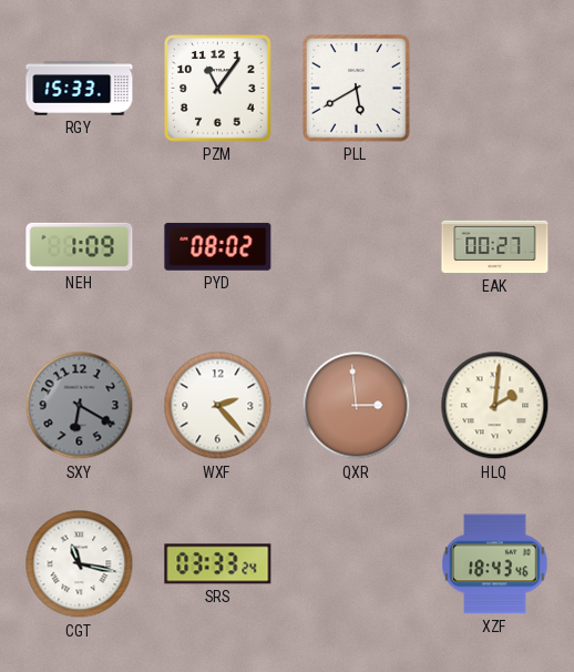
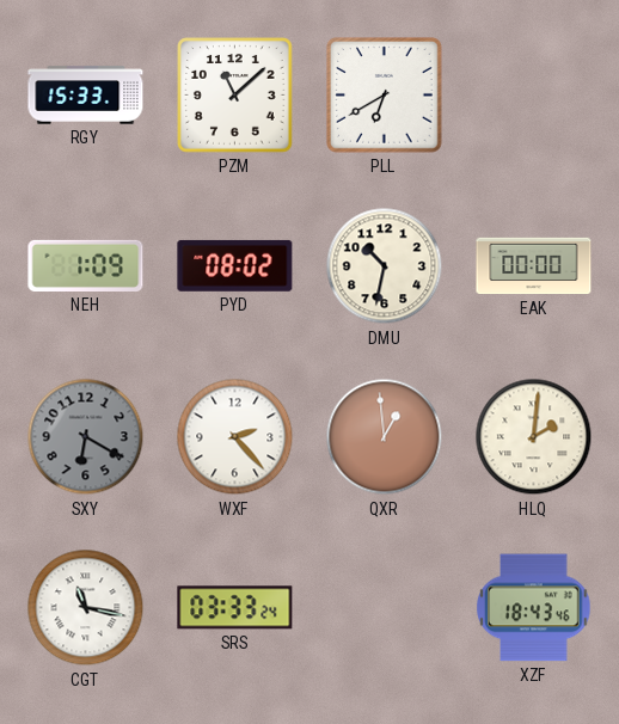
PZM: 11:06 -> 11:08 (235, 96)
PLL: 5:40 -> 6:40 (385, 96)
DMU: none -> 10:32 (385, 266)
EAK: 00:27 -> 00:00 (534, 266)
QXR: 2:59 -> 12:59 (385, 437)
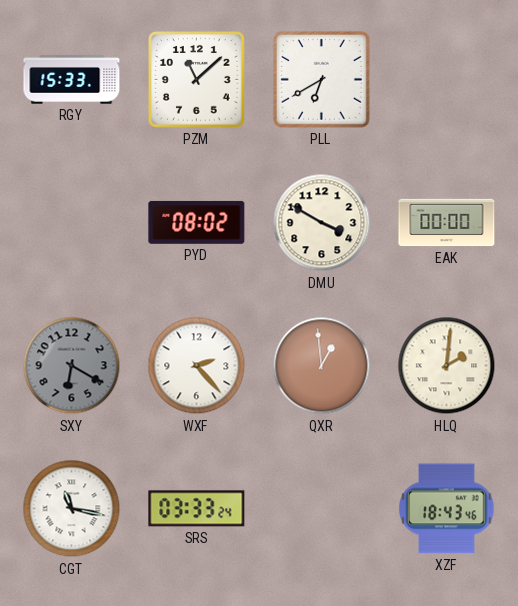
NEH: 1:09 -> none (86, 265)
DMU: 10:32 -> 3:50 (322, 223)
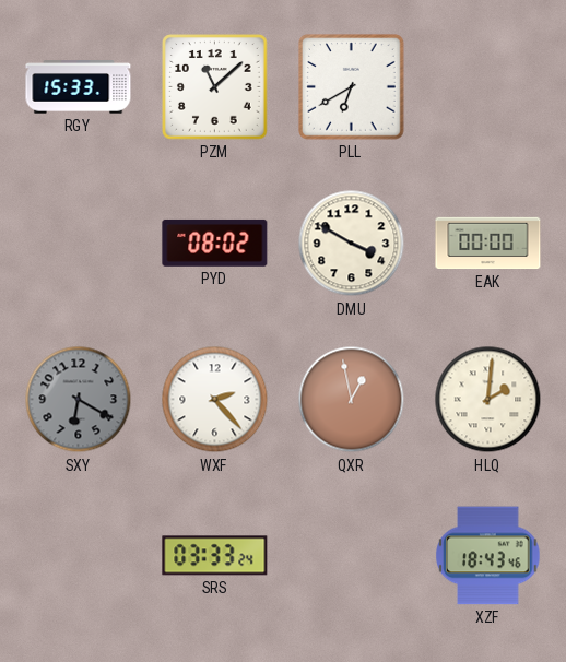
QXR: 12:59 -> 12:58 (352, 400)
CGT: 11:17 -> none (72, 509)
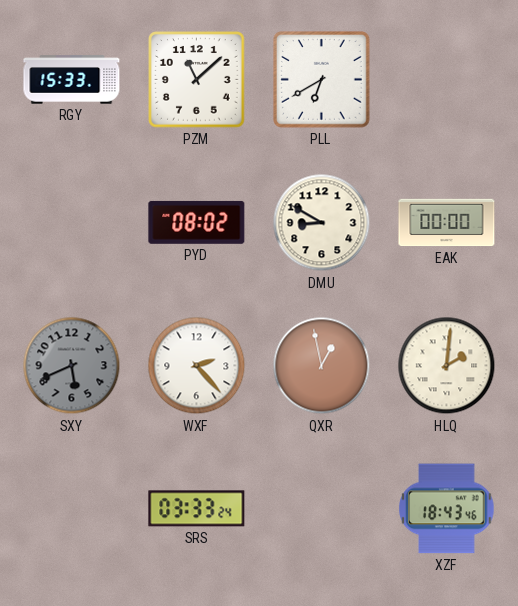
DMU: 3:50 -> 8:50 (322, 223)
SXY: 6:20 -> 5:41 (72, 366)
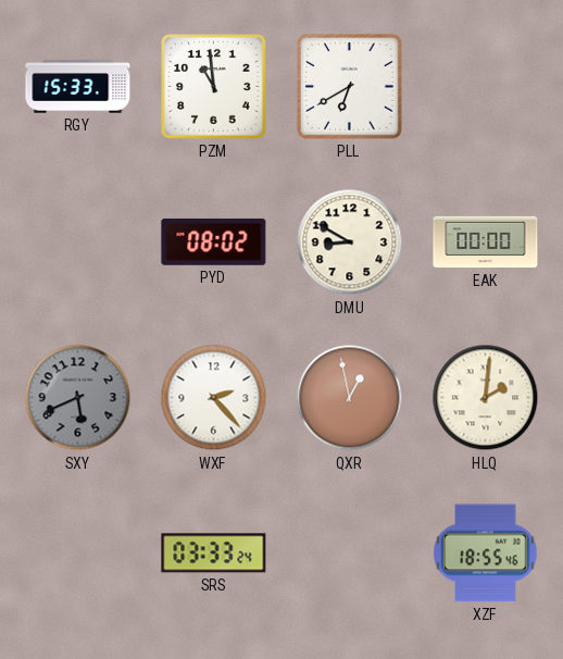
PZM: 11:08 -> 10:59 (214, 87)
XZF: 18:43 -> 18:55 (486, 554)
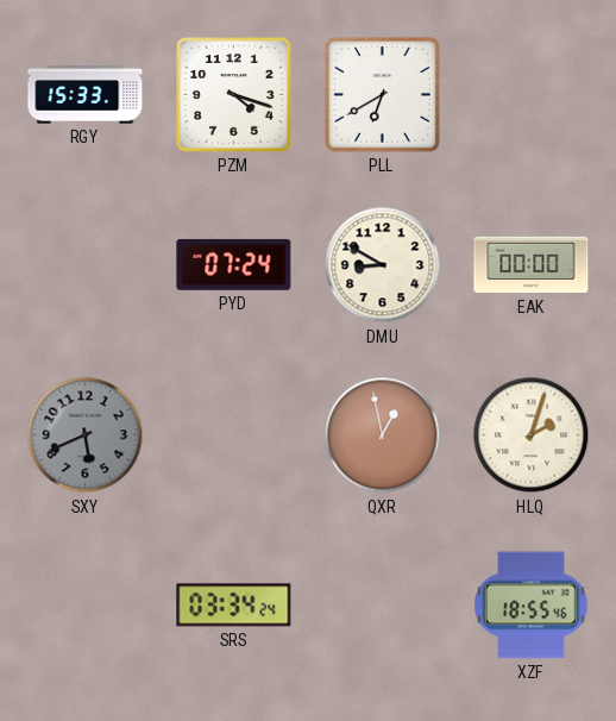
PZM: 10:59 -> 4:18 (234, 95)
PYD: 08:02 -> 07:24 (234, 264)
WXF: 2:23 -> none (214, 398)
HLQ: 2:01 -> 2:03 (532, 435)
SRS: 03:33 -> 03:34 (234, 606)
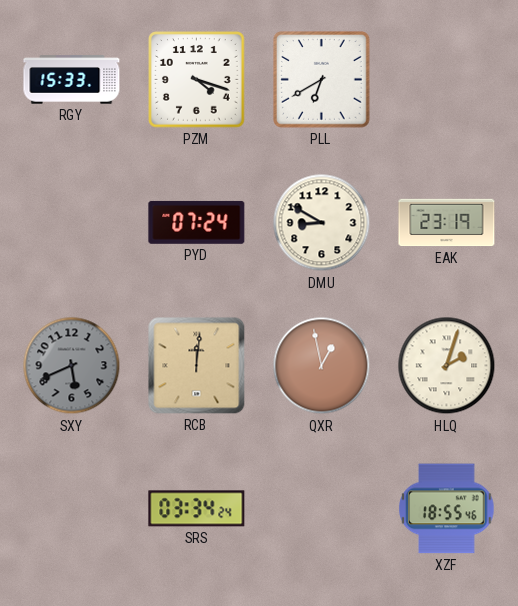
EAK: 00:00 -> 23:19 (447, 223)
RCB: none -> 12:01 (197, 366)
